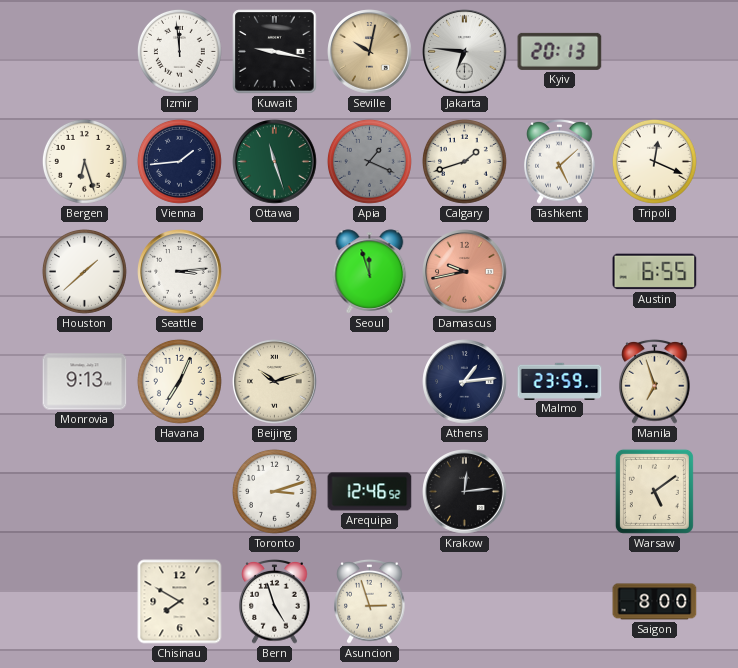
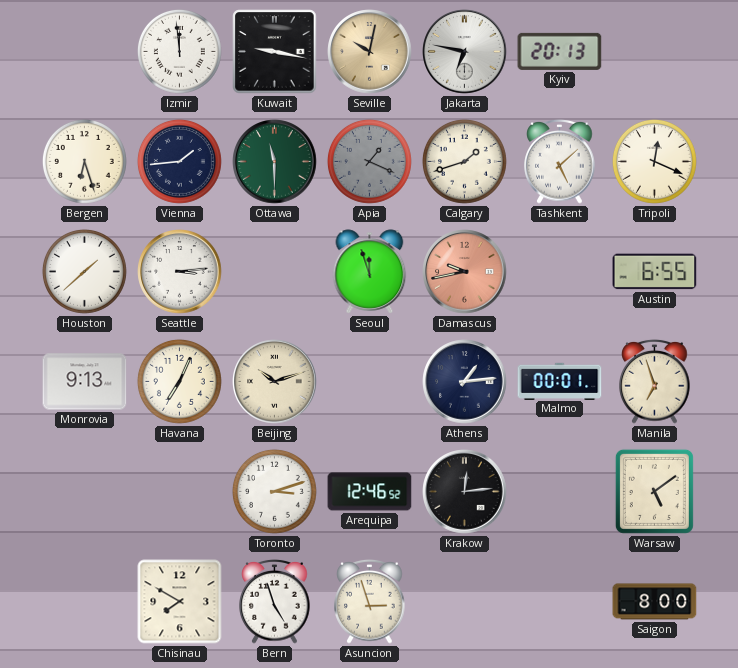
Jakarta: 6:46 -> 6:47 (465, 52)
Ottawa: 11:27 -> 11:30 (275, 162)
Malmo: 23:59 -> 00:01 (560, 381)
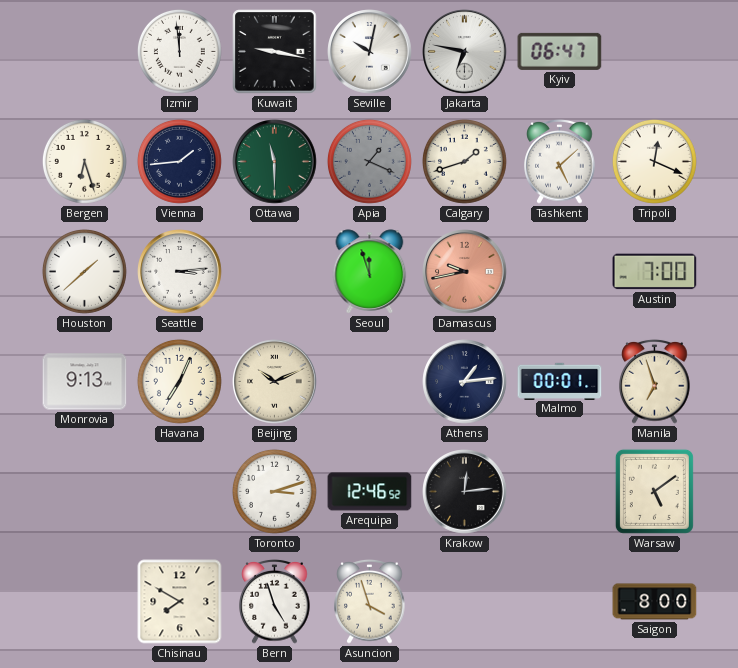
Seville dial: champagne -> white (370, 52)
Kyiv: 20:13 -> 06:47 (560, 51)
Austin: 6:55 -> 7:00 (655, 272)
Beijing: 10:12 -> 10:11 (275, 382)
Asuncion: 2:57 -> 3:57 (370, 602)
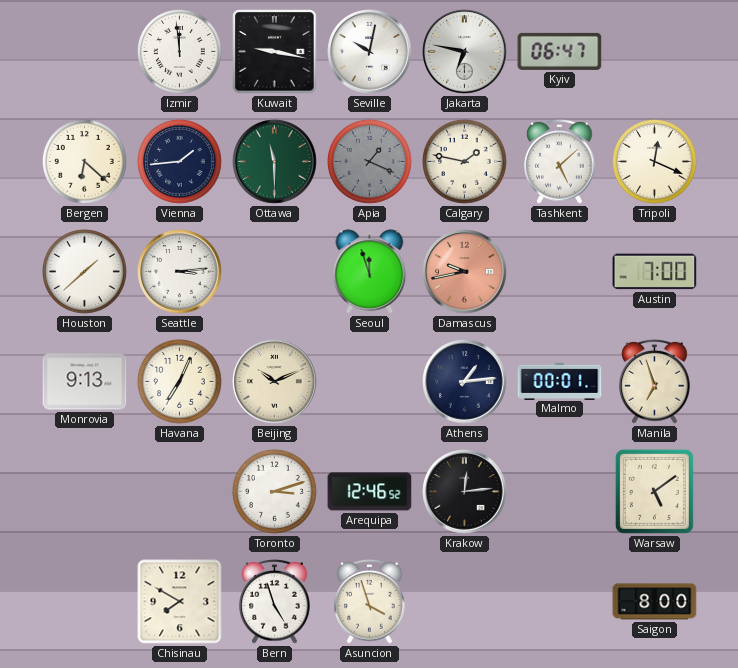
Bergen: 6:27 -> 6:22 (84, 161)
Calgary: 1:42 -> 1:47 (464, 161)
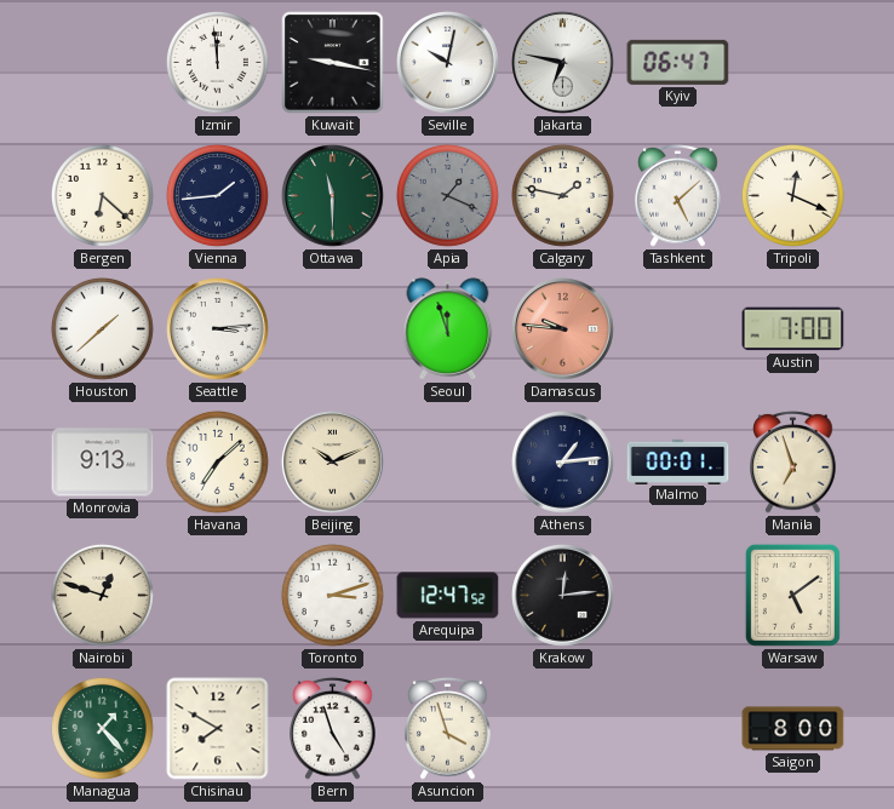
Damascus: 9:43 -> 9:46 (563, 329)
Havana: 7:04 -> 7:08 (217, 461)
Nairobi: none -> 12:48 (102, 595)
Arequipa: 12:46 -> 12:47 (448, 596)
Managua: none -> 1:23 (102, 728)
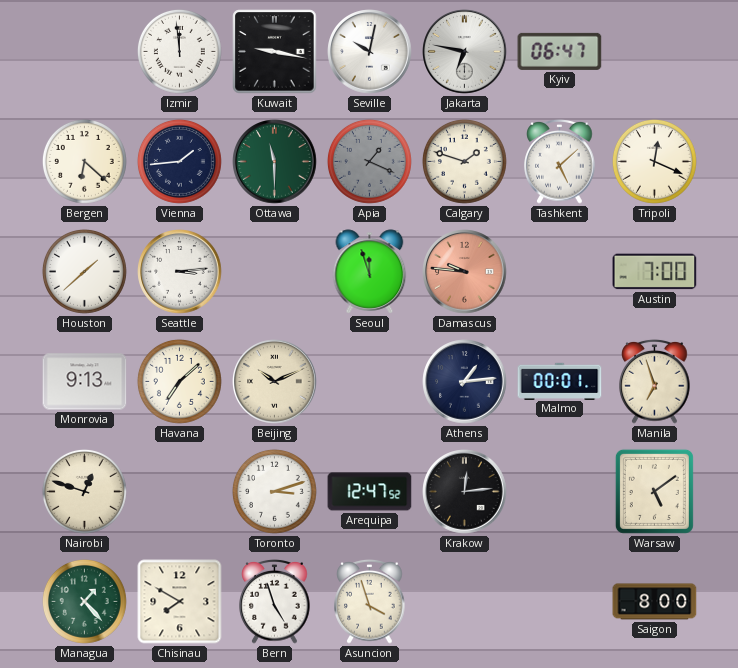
Calgary: 1:47 -> 1:48 (464, 161)
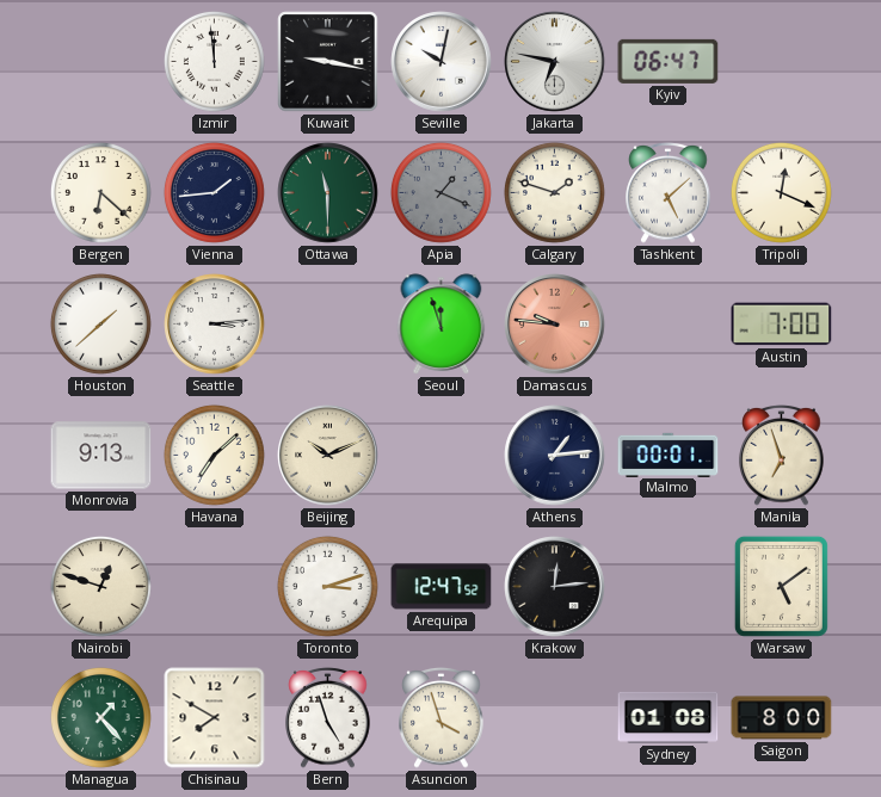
Sydney: none -> 01:08 (669, 717)
